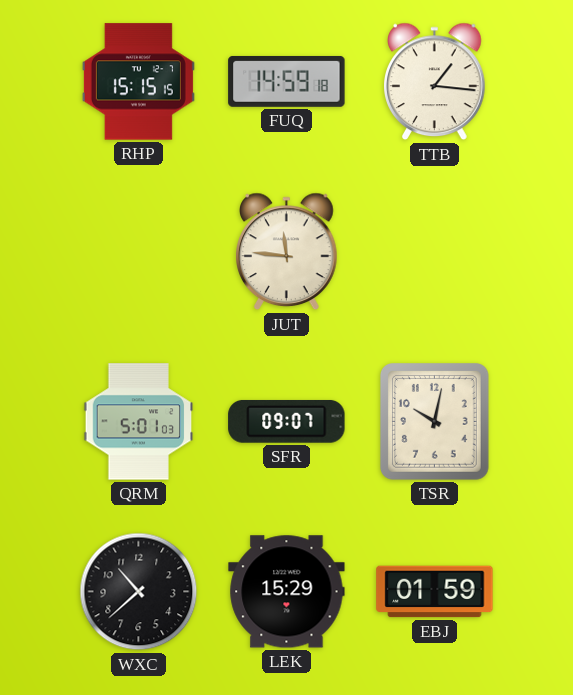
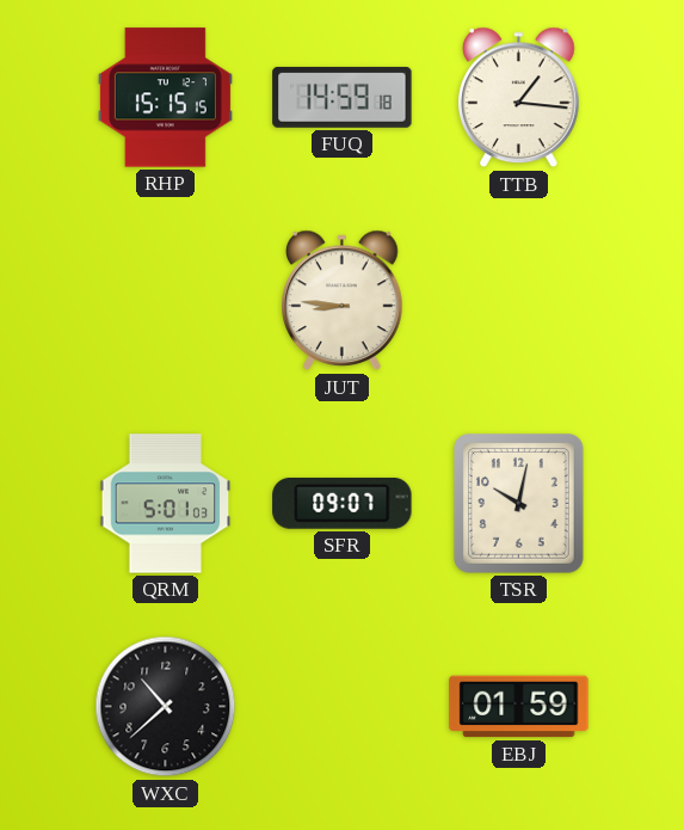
JUT: 11:46 -> 8:46 (343, 301)
LEK: 15:29 -> none (287, 592)
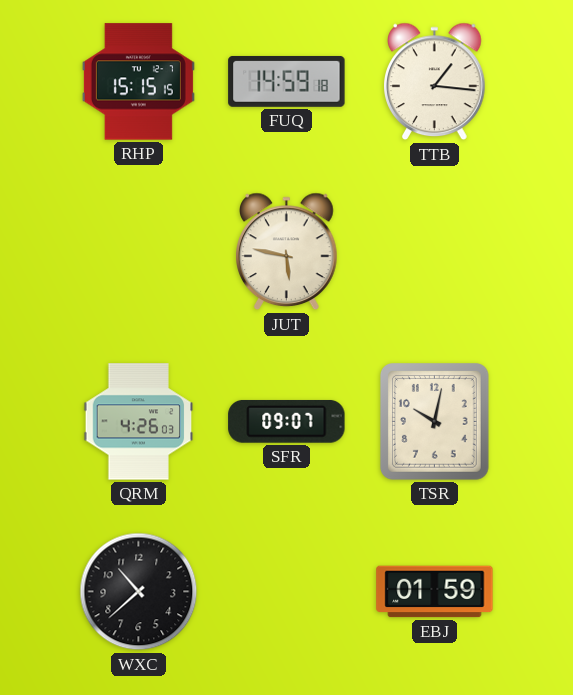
JUT: 8:46 -> 5:47 (287, 252)
QRM: 5:01 -> 4:26 (139, 422)
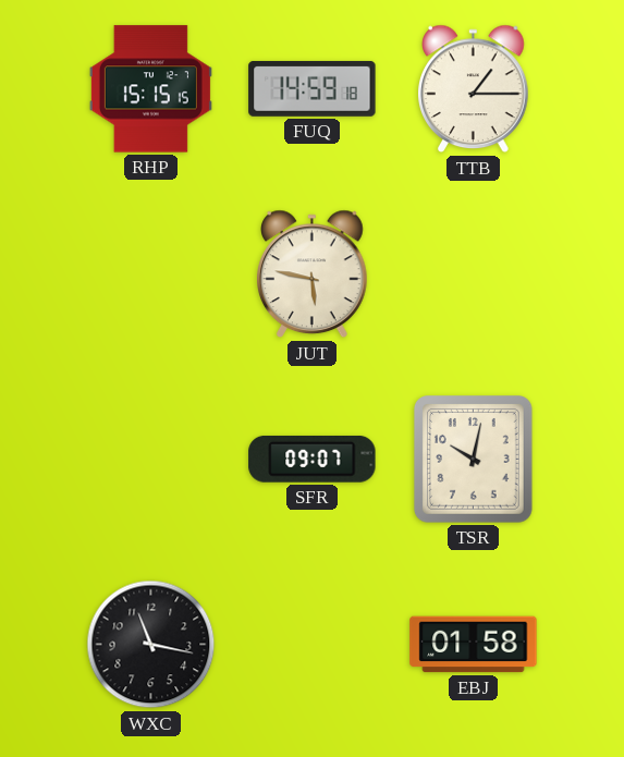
TTB: 1:16 -> 1:15 (474, 89)
QRM: 4:26 -> none (139, 422)
WXC: 10:38 -> 11:17 (151, 645)
EBJ: 01:59 -> 01:58 (474, 645)
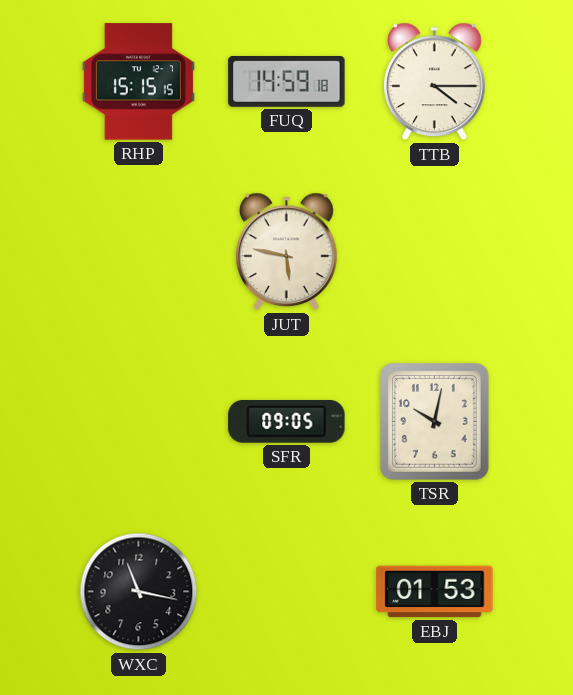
TTB: 1:15 -> 4:15 (435, 82)
SFR: 09:07 -> 09:05 (287, 421)
EBJ: 01:58 -> 01:53 (435, 592)
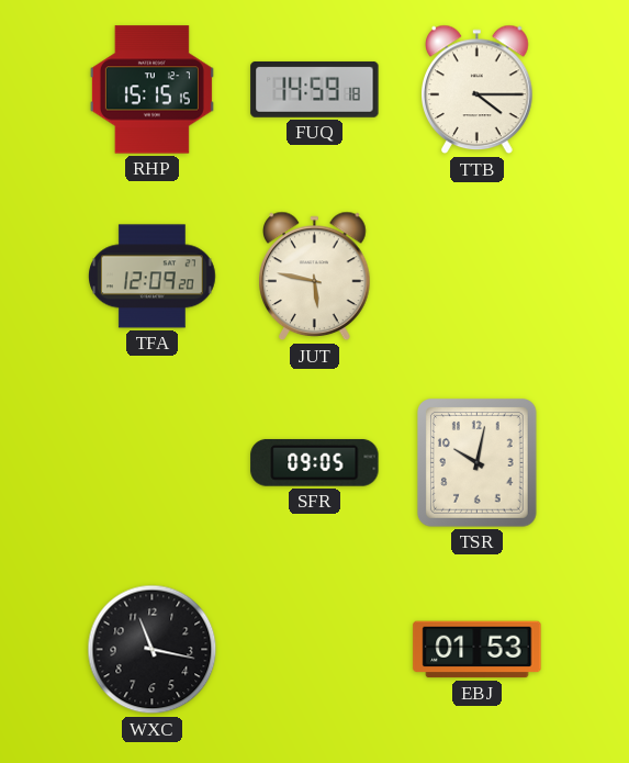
TFA: none -> 12:09 (153, 277)
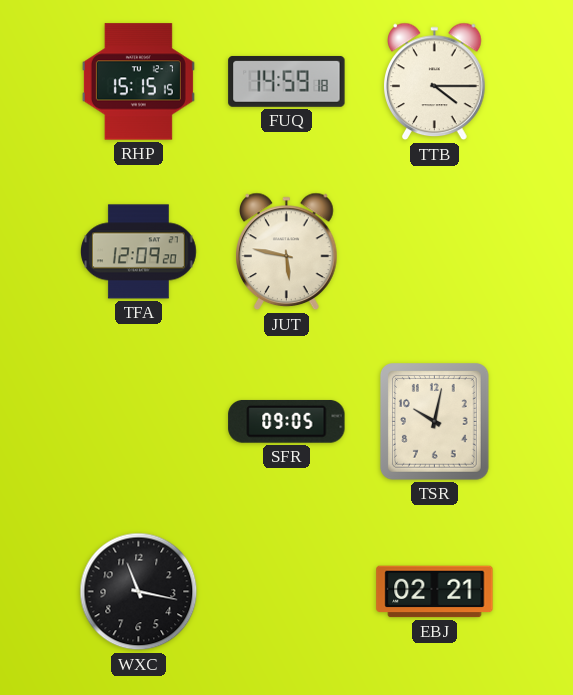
EBJ: 01:53 -> 02:21 (435, 592)
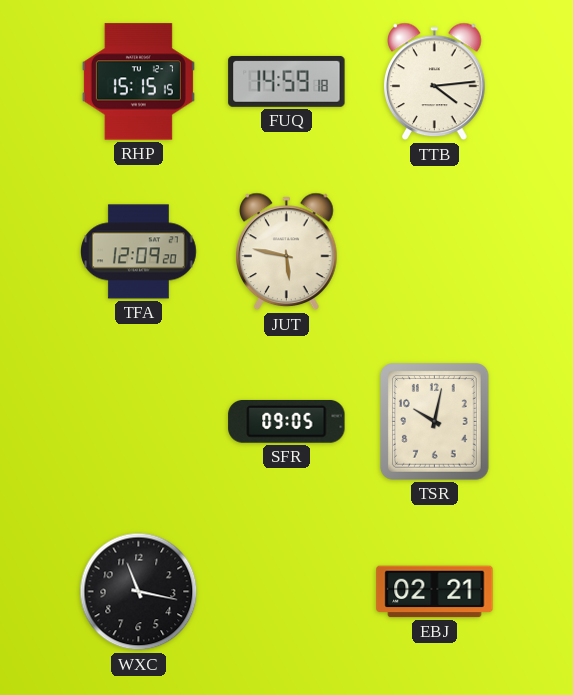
TTB: 4:15 -> 4:14 (435, 82)
